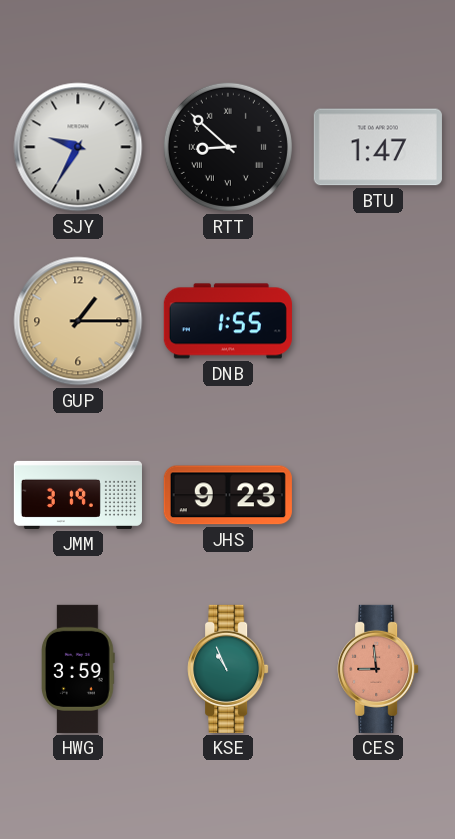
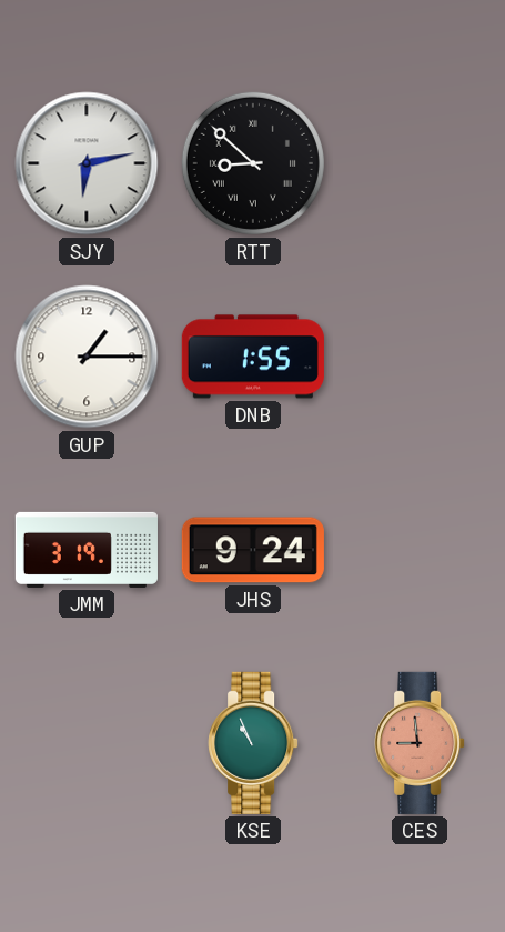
SJY: 9:35 -> 6:13 (87, 163)
BTU: 1:47 -> none (378, 147)
GUP dial: champagne -> white (87, 357)
JHS: 9:23 -> 9:24 (253, 550)
HWG: 3:59 -> none (78, 669)
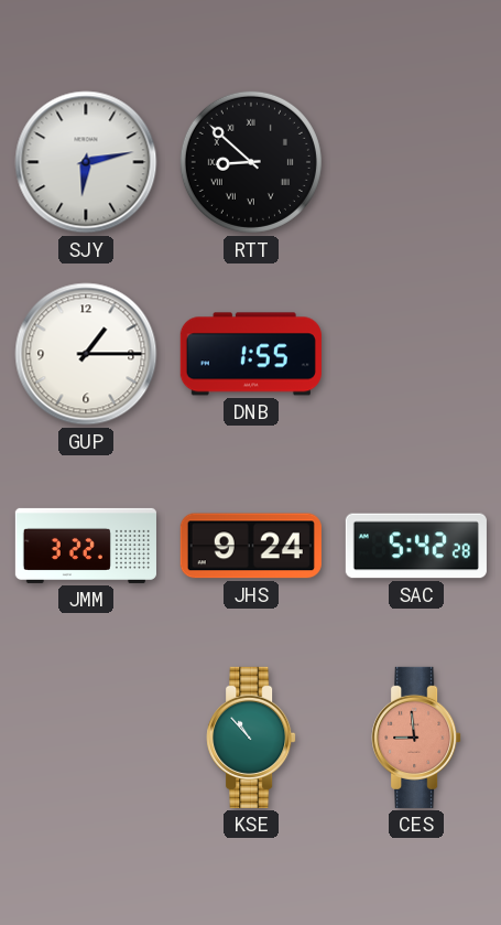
JMM: 3:19 -> 3:22 (86, 546)
SAC: none -> 5:42 (416, 546)
KSE: 10:56 -> 10:53 (251, 738)
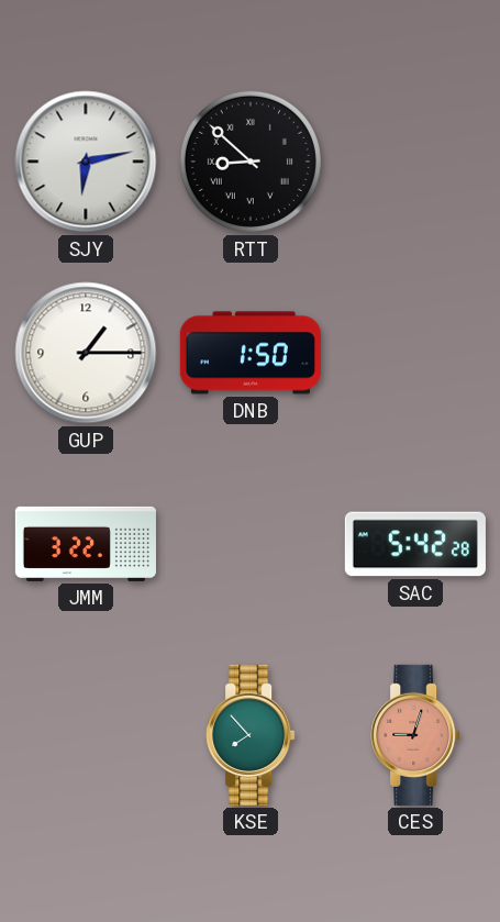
DNB: 1:55 -> 1:50 (251, 353)
JHS: 9:24 -> none (251, 546)
KSE: 10:53 -> 7:53 (251, 735)
CES: 8:59 -> 9:03 (415, 735)
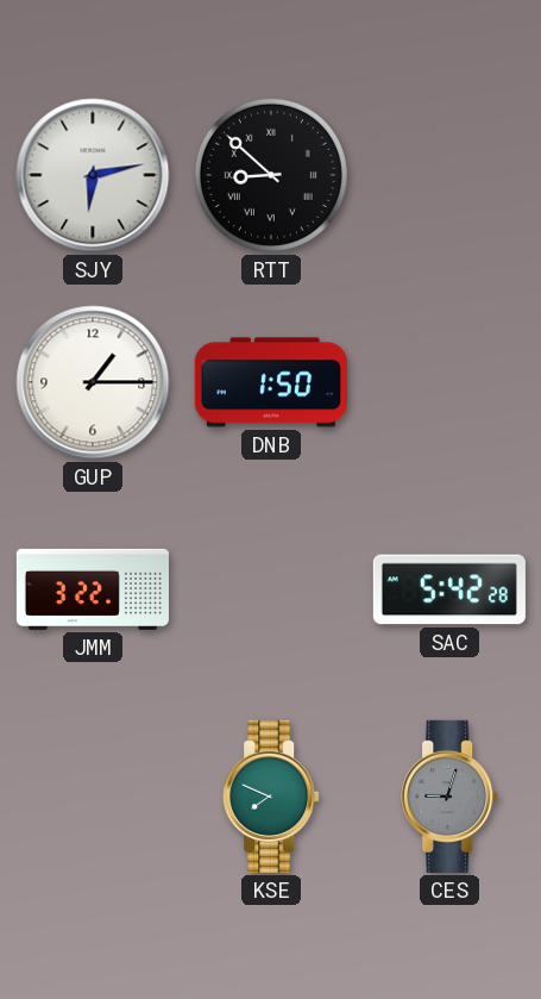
KSE: 7:53 -> 7:49 (271, 797)
CES dial: salmon -> grey (449, 797)
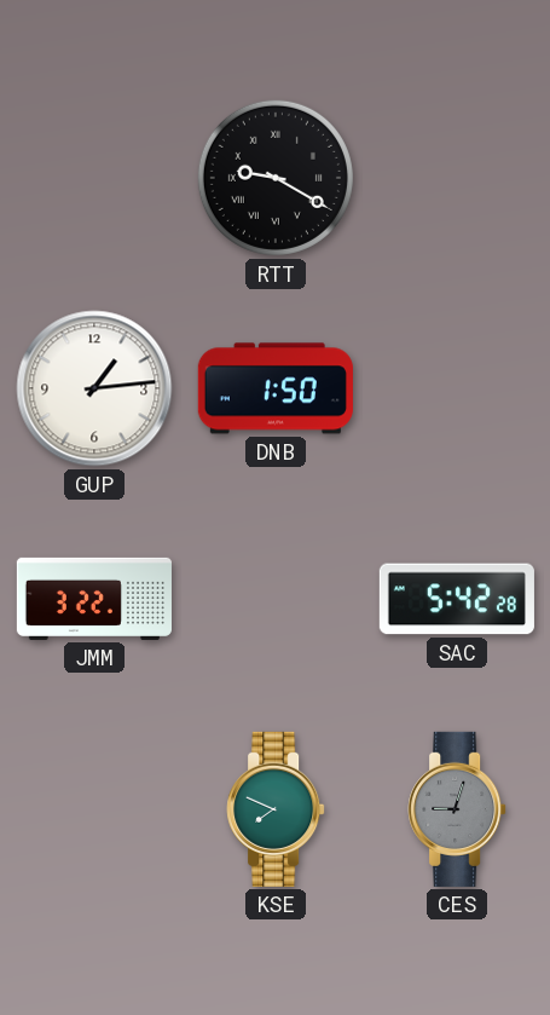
SJY: 6:13 -> none (93, 175)
RTT: 8:52 -> 9:20 (276, 178)
GUP: 1:15 -> 1:14 (94, 388)
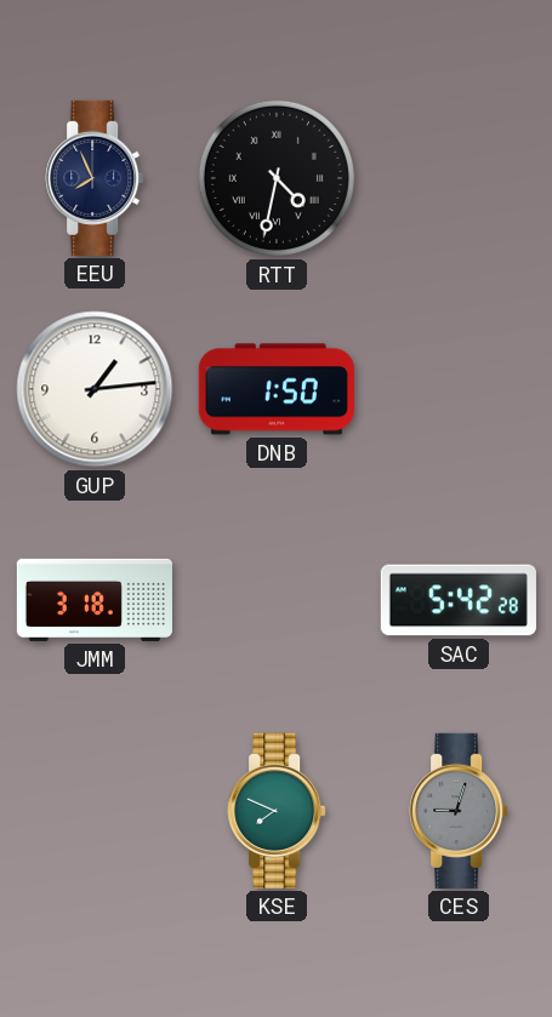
EEU: none -> 7:56 (95, 178)
RTT: 9:20 -> 4:32 (277, 178)
JMM: 3:22 -> 3:18 (95, 600)
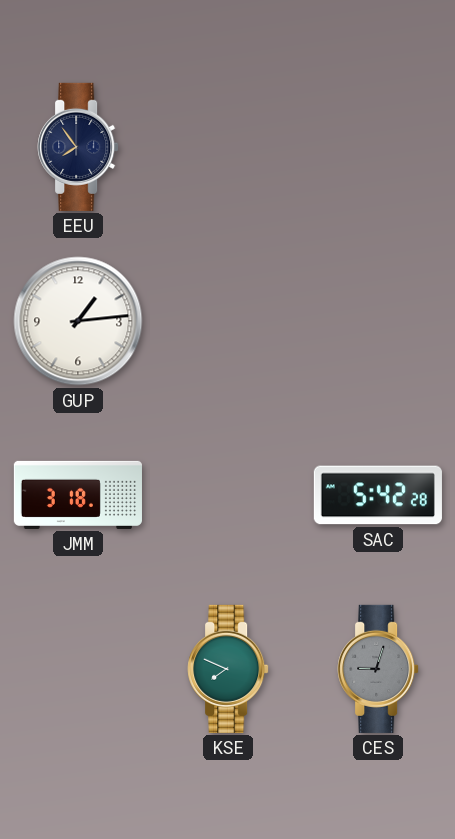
EEU: 7:56 -> 7:54 (78, 147)
RTT: 4:32 -> none (277, 178)
DNB: 1:50 -> none (277, 389)
